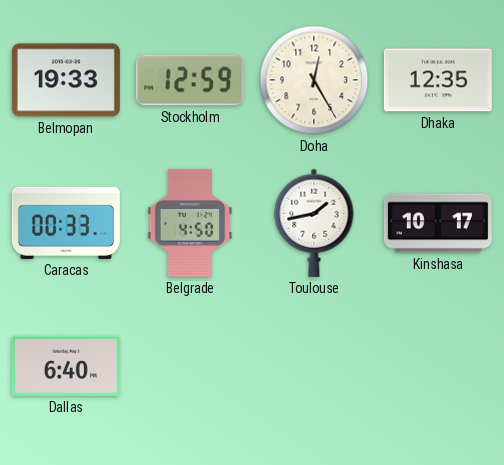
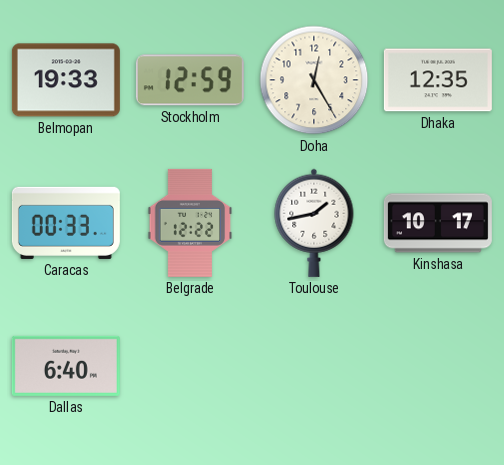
Belgrade: 4:50 -> 12:22 (190, 223)
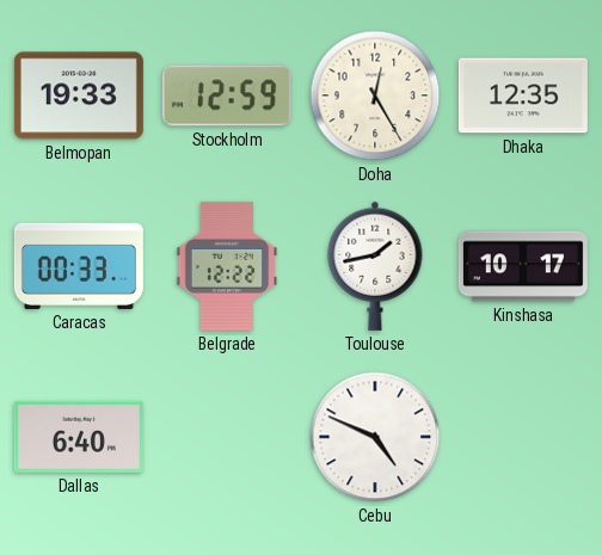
Cebu: none -> 4:49 (375, 437)
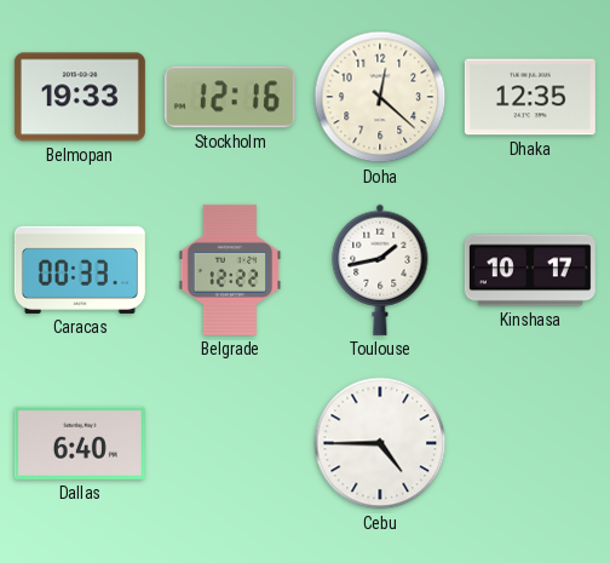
Stockholm: 12:59 -> 12:16 (230, 97)
Doha: 12:25 -> 12:22 (380, 97)
Cebu: 4:49 -> 4:45 (380, 443)
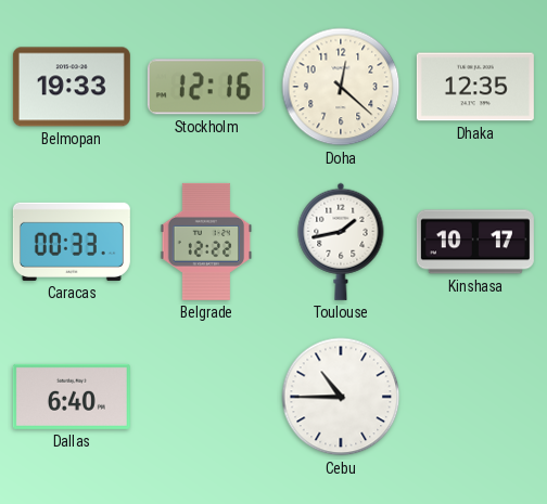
Cebu: 4:45 -> 10:45 (341, 397)
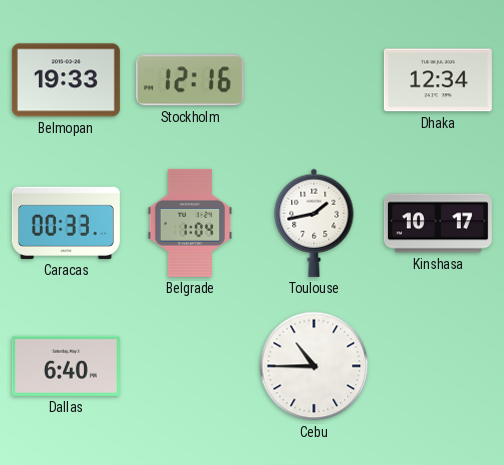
Doha: 12:22 -> none (341, 87)
Dhaka: 12:35 -> 12:34 (438, 80)
Belgrade: 12:22 -> 1:04 (190, 223)
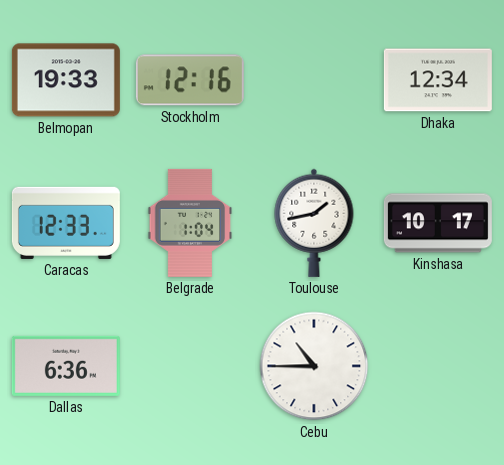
Caracas: 00:33 -> 12:33 (66, 223)
Dallas: 6:40 -> 6:36 (66, 366)
